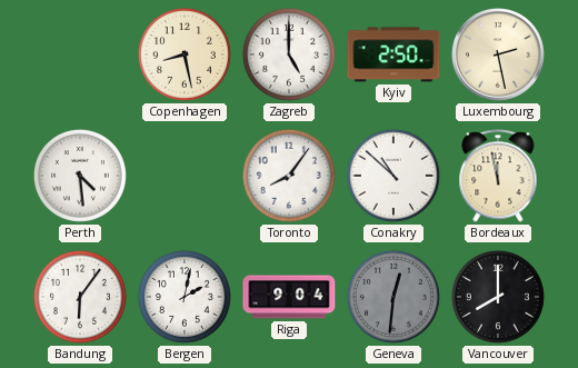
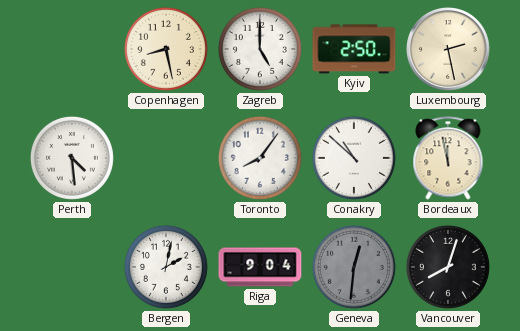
Bandung: 6:06 -> none (80, 297)
Vancouver: 8:00 -> 8:03 (448, 267)
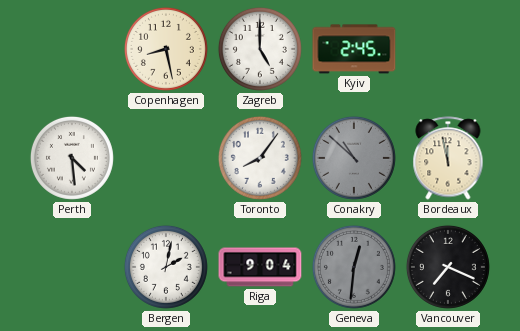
Kyiv: 2:50 -> 2:45 (354, 49)
Luxembourg: 2:28 -> none (449, 50)
Conakry dial: white -> grey (354, 158)
Vancouver: 8:03 -> 7:19 (448, 267)
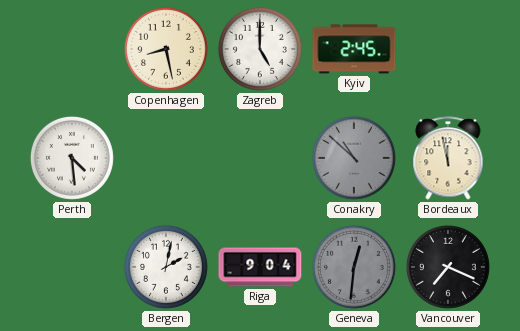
Toronto: 8:06 -> none (260, 158)
